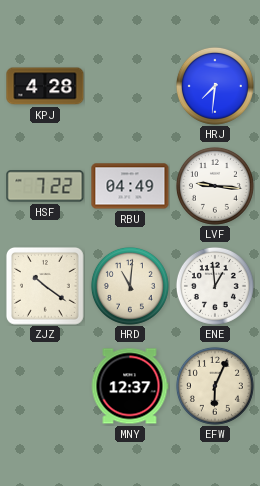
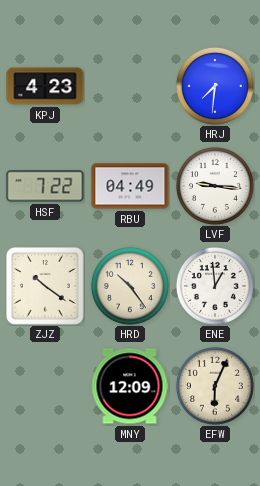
KPJ: 4:28 -> 4:23 (45, 86)
HRD: 11:01 -> 10:24 (130, 286)
MNY: 12:37 -> 12:09 (130, 386)
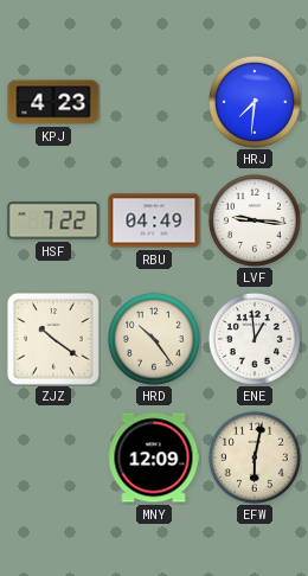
EFW: 6:04 -> 6:02 (255, 457)
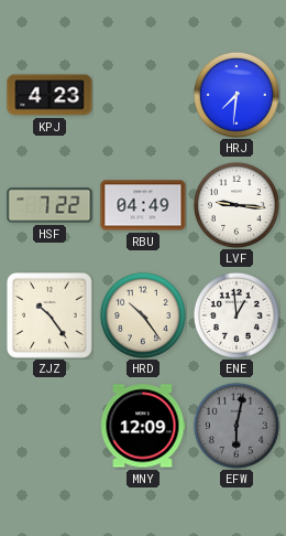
ZJZ: 10:21 -> 10:24 (50, 315)
EFW dial: cream -> grey (237, 426)
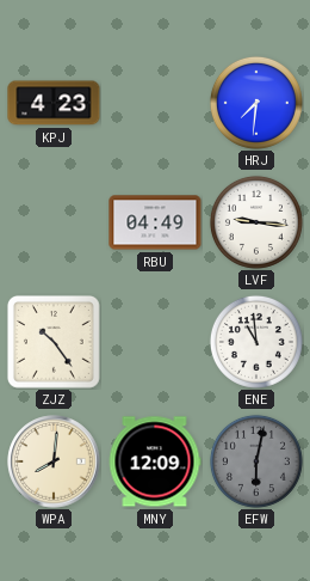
HSF: 7:22 -> none (50, 205)
HRD: 10:24 -> none (143, 315)
ENE: 12:59 -> 10:59 (256, 342)
WPA: none -> 8:01 (54, 461)
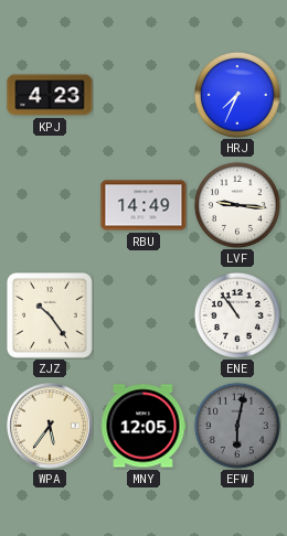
HRJ: 7:31 -> 7:34 (237, 95)
RBU: 04:49 -> 14:49 (143, 205)
ENE: 10:59 -> 10:54 (237, 315)
WPA: 8:01 -> 5:36 (50, 426)
MNY: 12:09 -> 12:05 (143, 426)
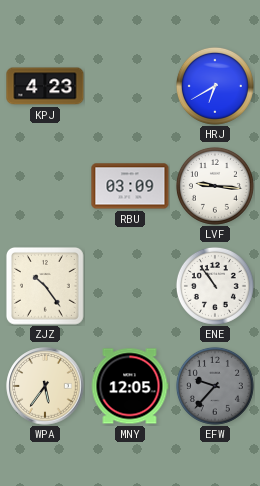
HRJ: 7:34 -> 6:40 (215, 86)
RBU: 14:49 -> 03:09 (130, 186)
EFW: 6:02 -> 9:37 (215, 386)
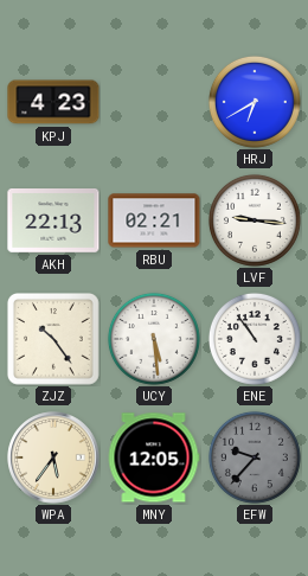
AKH: none -> 22:13 (53, 222)
RBU: 03:09 -> 02:21 (154, 220)
UCY: none -> 5:29 (154, 339)
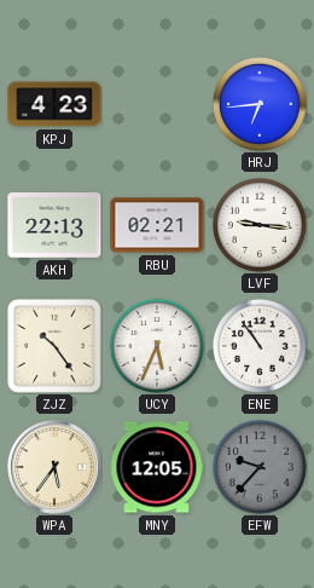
HRJ: 6:40 -> 6:44 (260, 104)
UCY: 5:29 -> 5:34 (157, 346)
